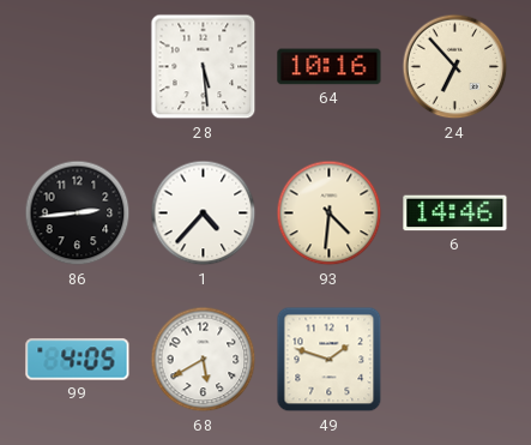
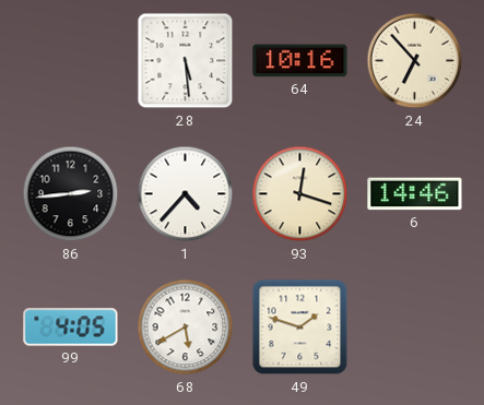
93: 4:31 -> 12:18 (300, 194)
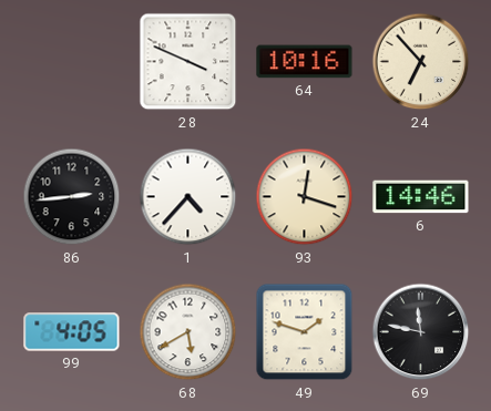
28: 5:29 -> 3:49 (188, 62)
69: none -> 11:47 (421, 332)
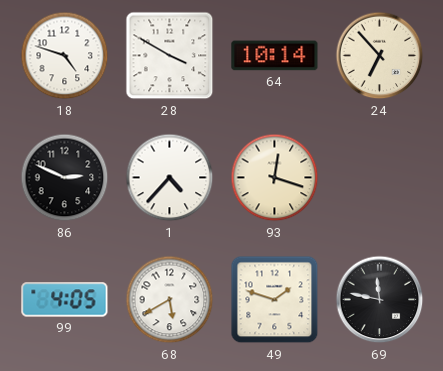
18: none -> 4:48 (65, 56)
28: 3:49 -> 3:50 (170, 56)
64: 10:16 -> 10:14 (275, 56)
86: 2:44 -> 2:49 (65, 178)
6: 14:46 -> none (421, 197)
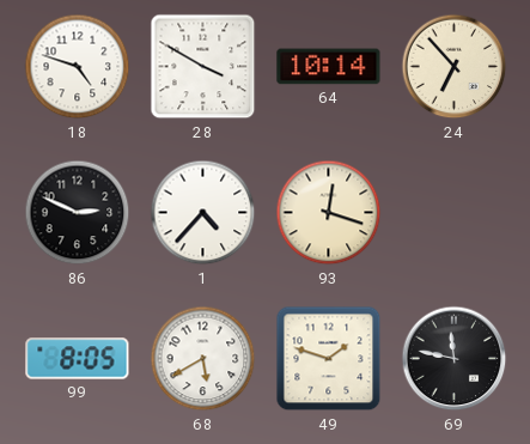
99: 4:05 -> 8:05 (78, 359)
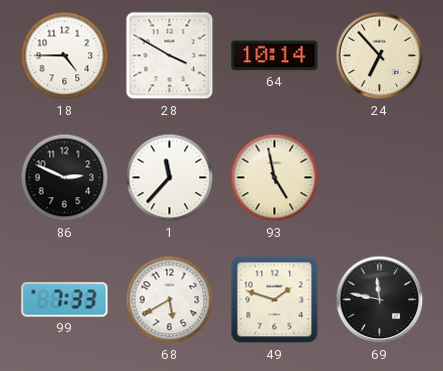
18: 4:48 -> 4:45 (65, 56)
1: 4:37 -> 11:37 (170, 178)
93: 12:18 -> 4:58 (275, 178)
99: 8:05 -> 7:33 (65, 300)
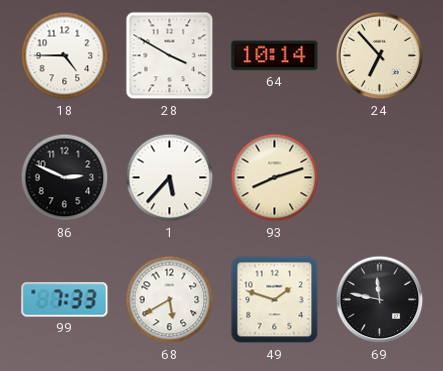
1: 11:37 -> 5:37 (170, 178)
93: 4:58 -> 8:12 (275, 178)
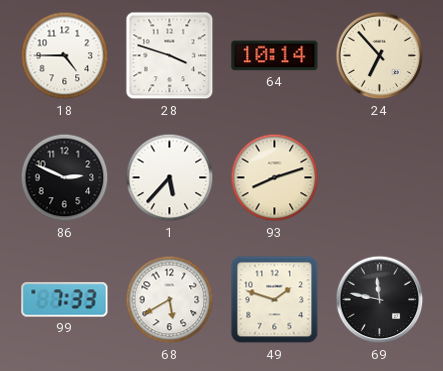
28: 3:50 -> 3:48 (170, 56)
